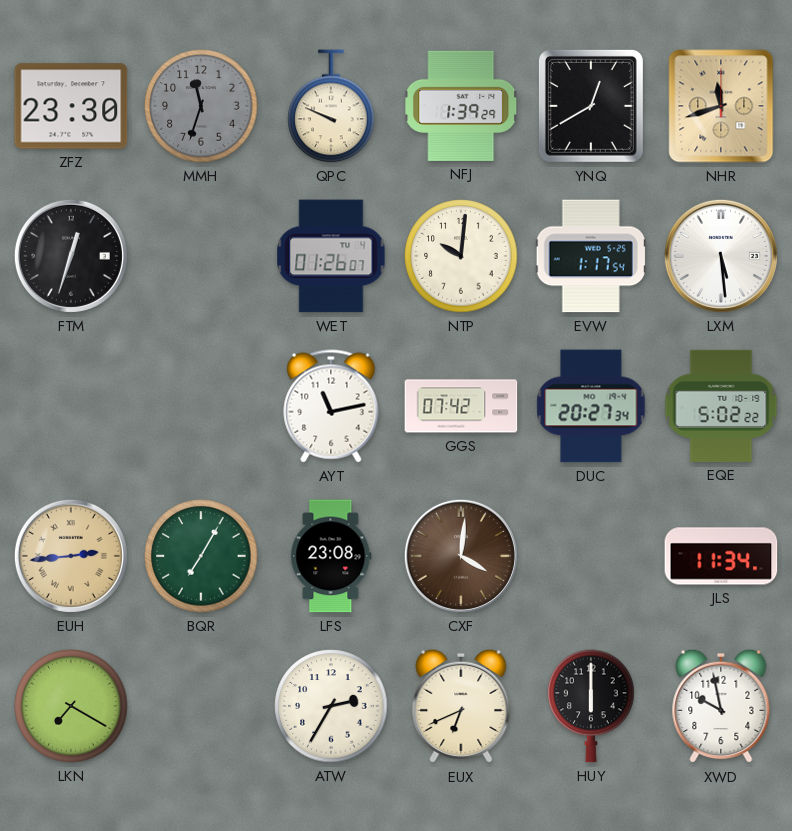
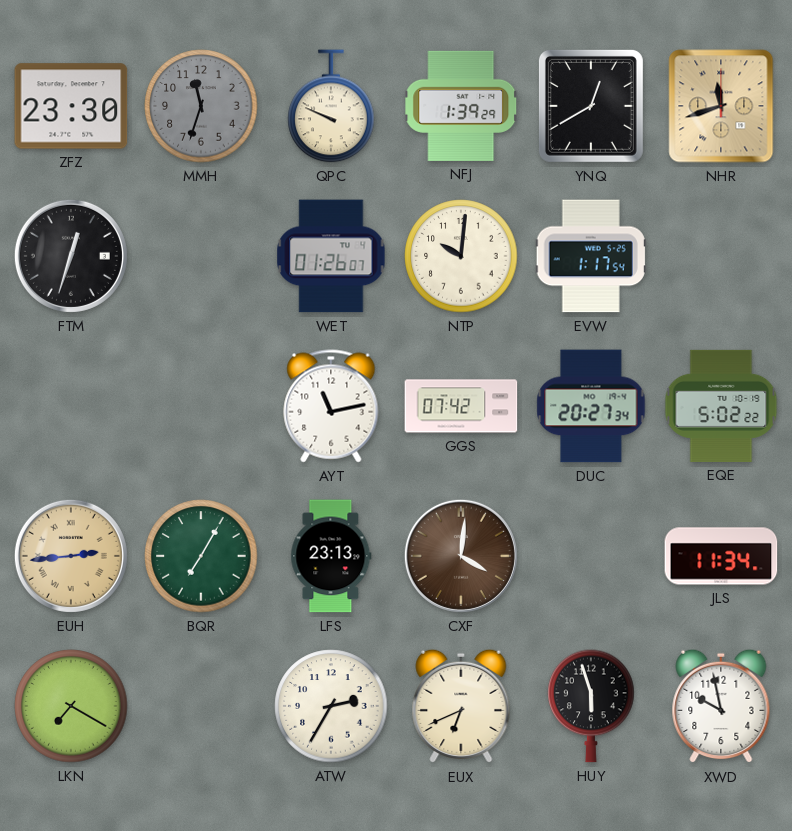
LXM: 5:29 -> none (721, 256)
LFS: 23:08 -> 23:13 (331, 556)
HUY: 6:00 -> 5:57 (591, 706)
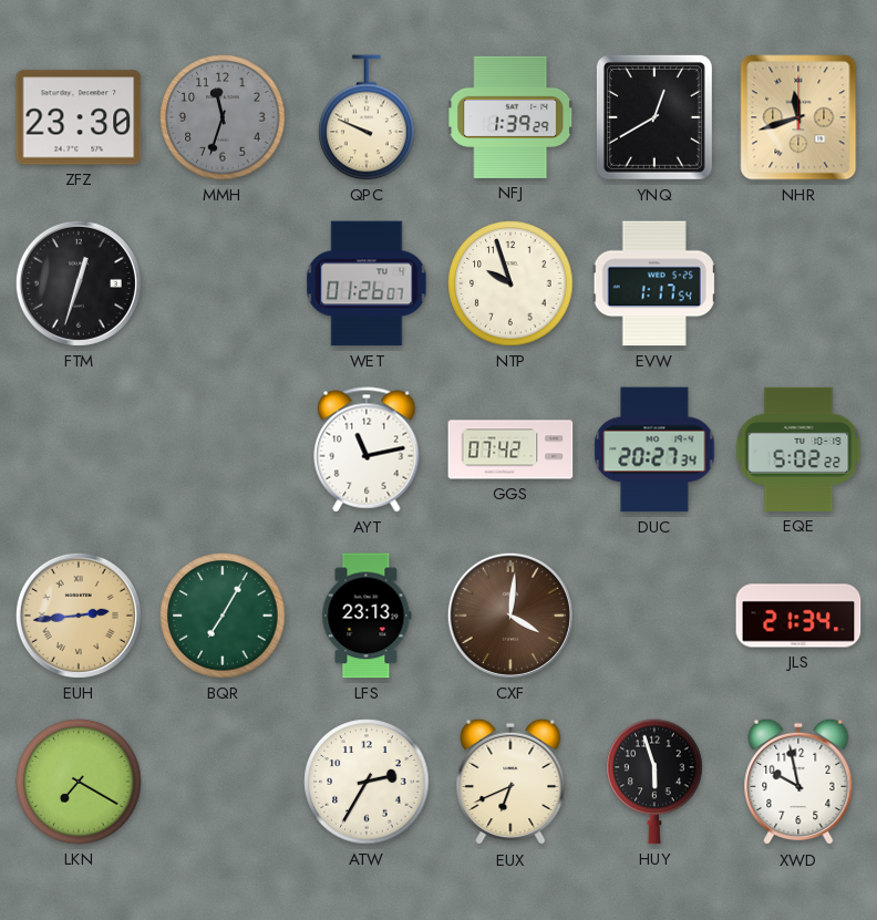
NTP: 10:01 -> 9:57 (510, 283)
JLS: 11:34 -> 21:34 (798, 616)
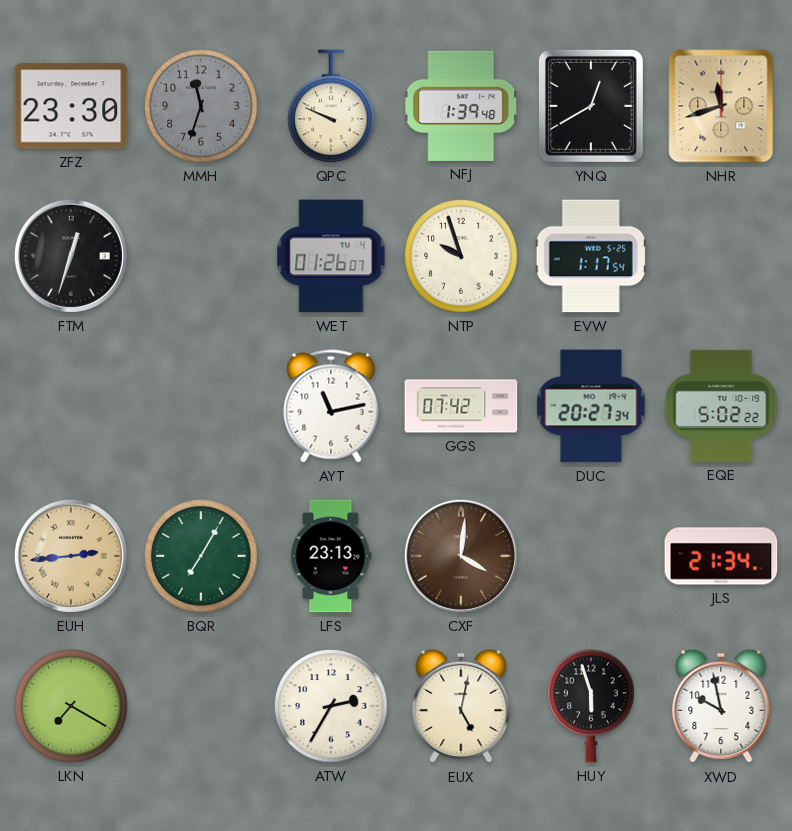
NFJ: 1:39:29 -> 1:39:48 (461, 106)
EUX: 6:41 -> 5:02 (461, 706)
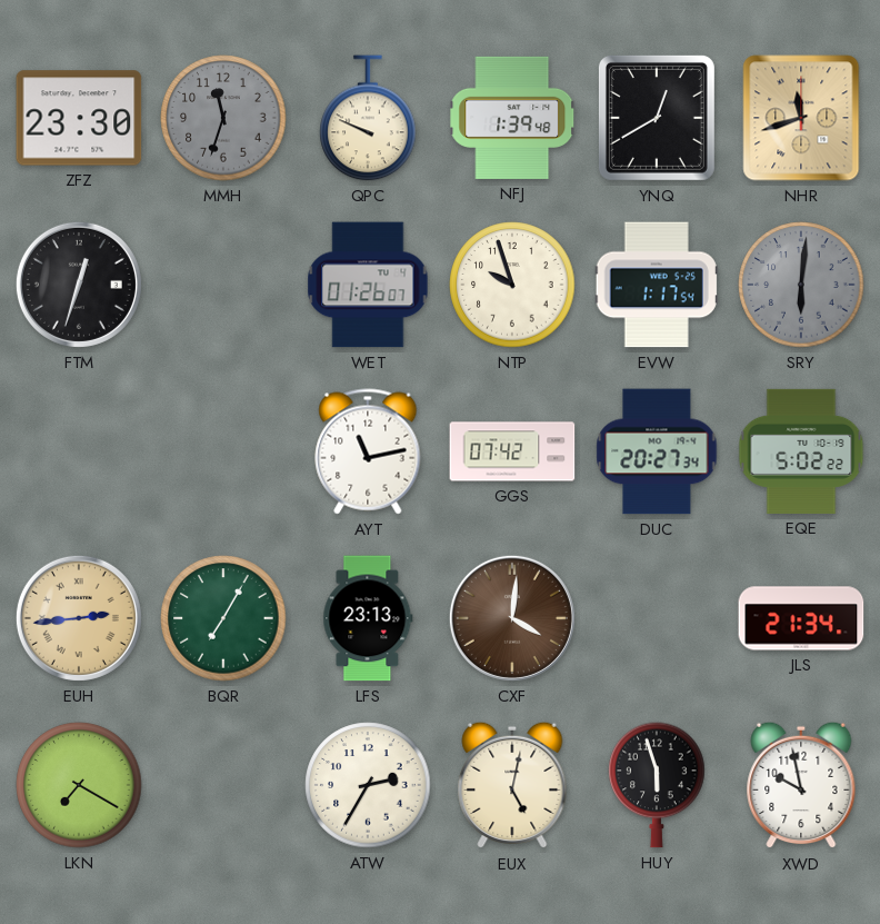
SRY: none -> 6:01 (801, 285)
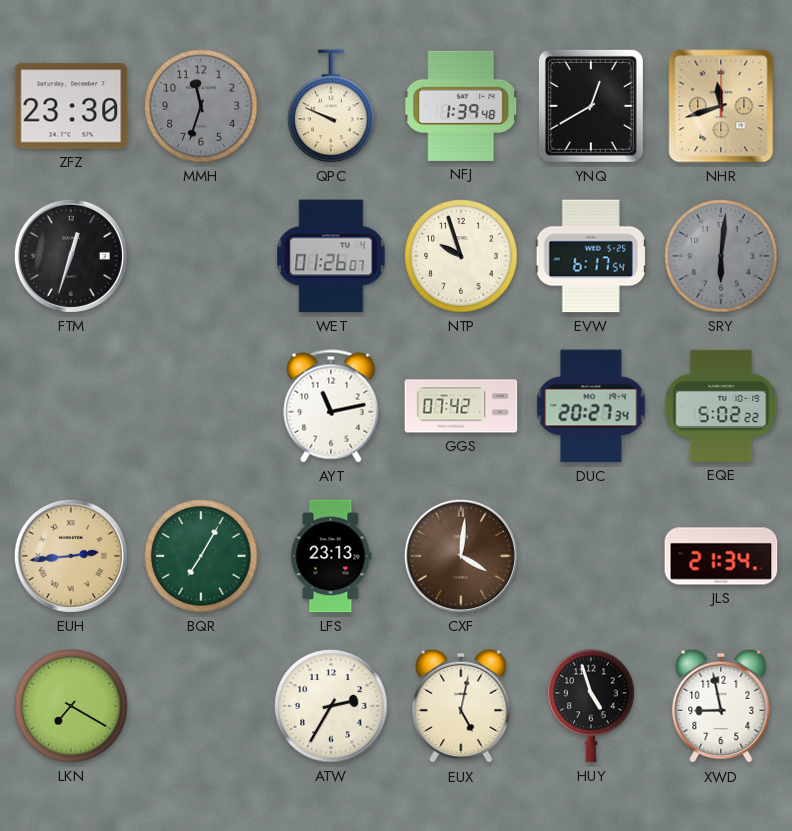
EVW: 1:17 -> 6:17 (591, 256)
HUY: 5:57 -> 4:57 (591, 706)
XWD: 9:58 -> 8:58 (721, 706)
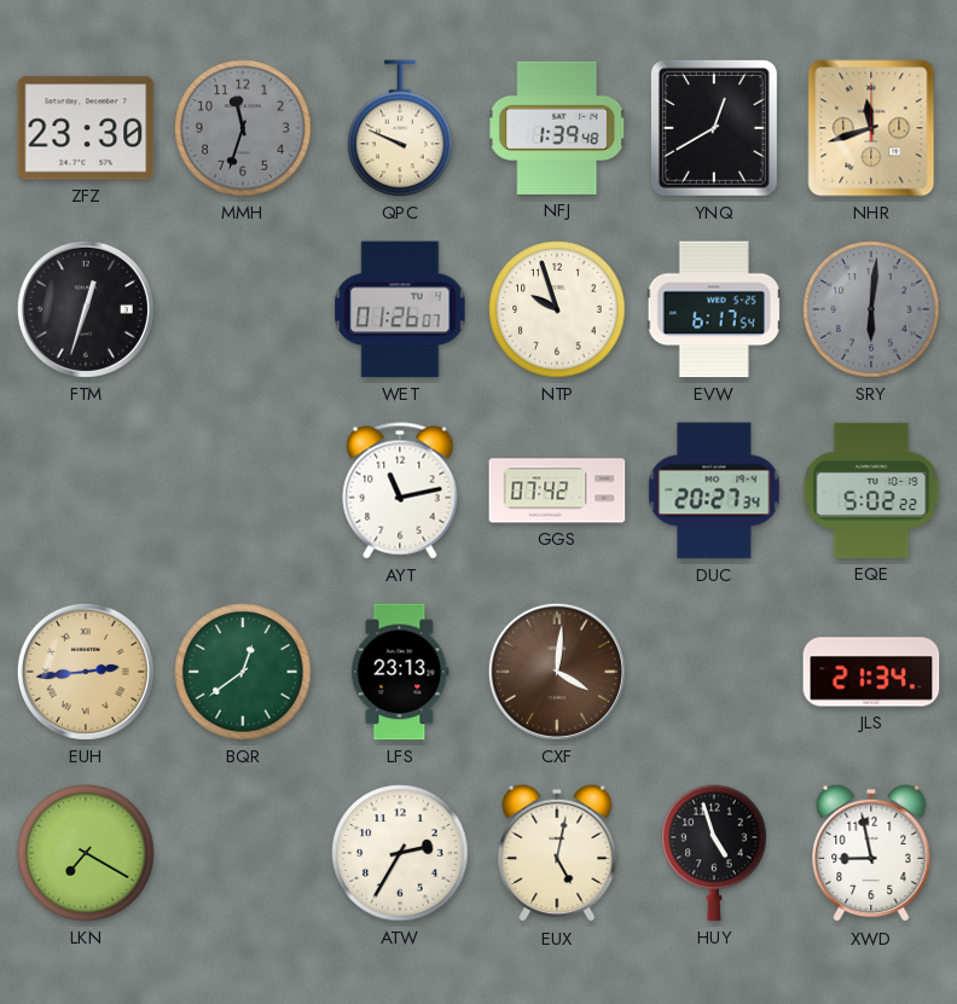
BQR: 7:05 -> 12:39 (243, 672)
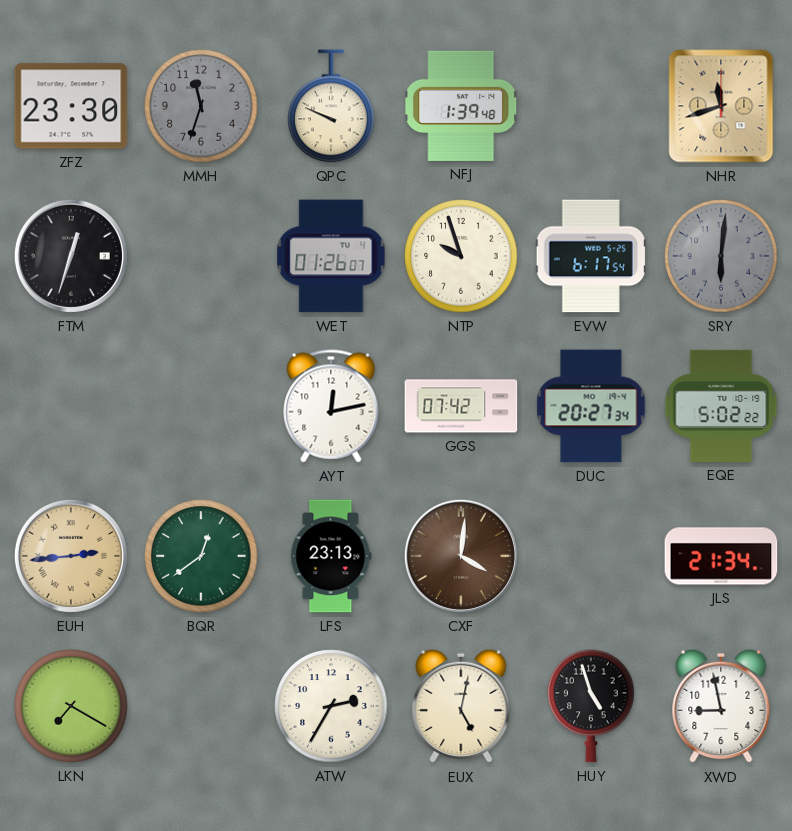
YNQ: 12:40 -> none (714, 128)
AYT: 11:13 -> 12:13 (331, 406)
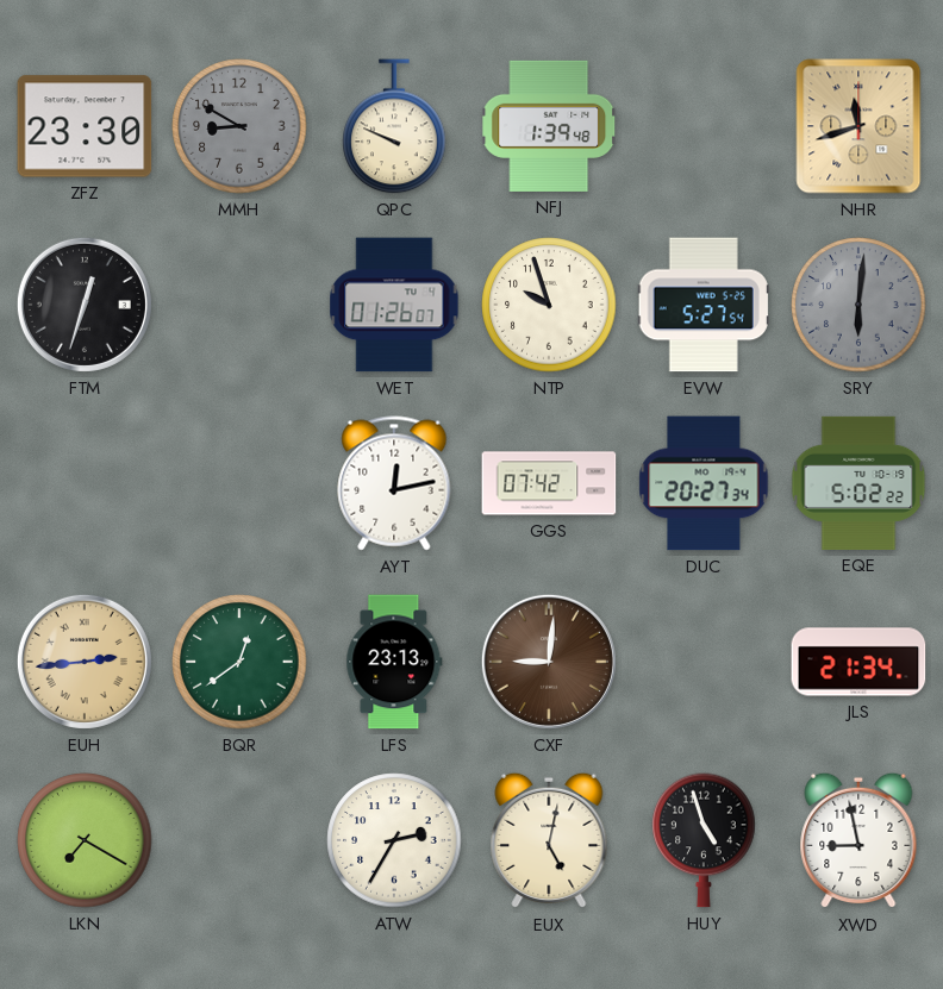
MMH: 11:33 -> 8:50 (239, 126)
EVW: 6:17 -> 5:27 (704, 305)
CXF: 4:01 -> 9:01 (549, 662)
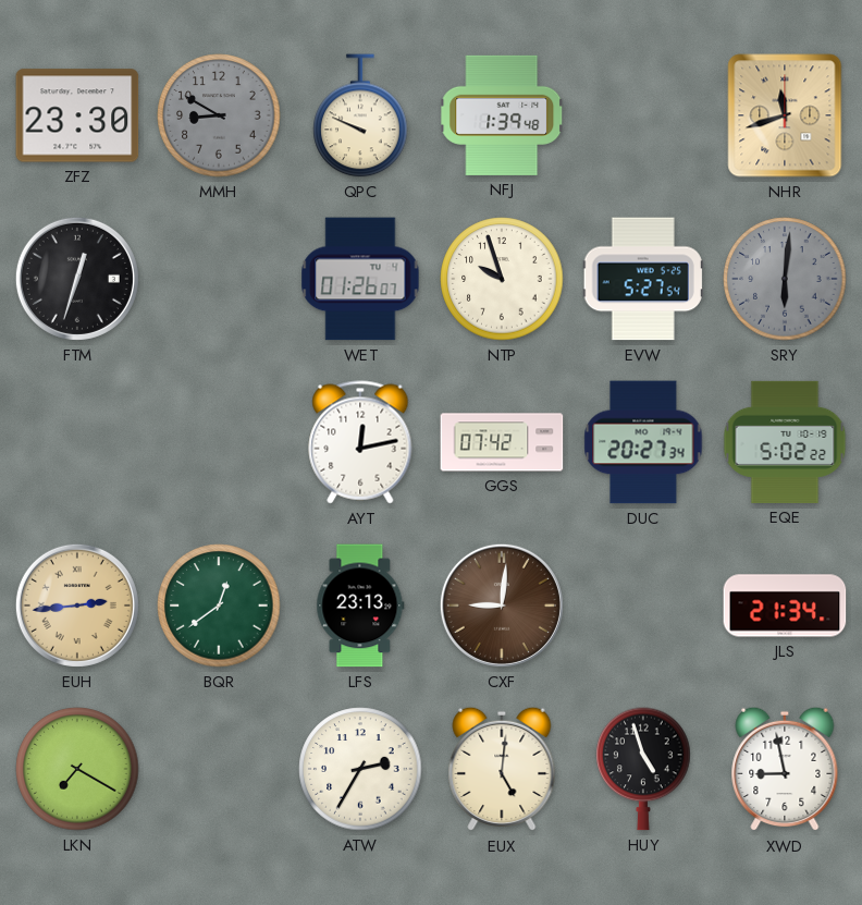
EUX: 5:02 -> 5:01 (502, 769)
